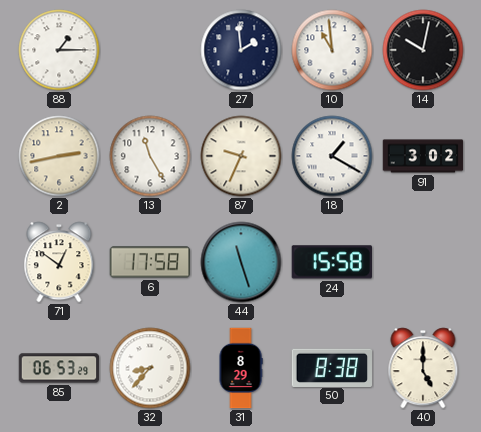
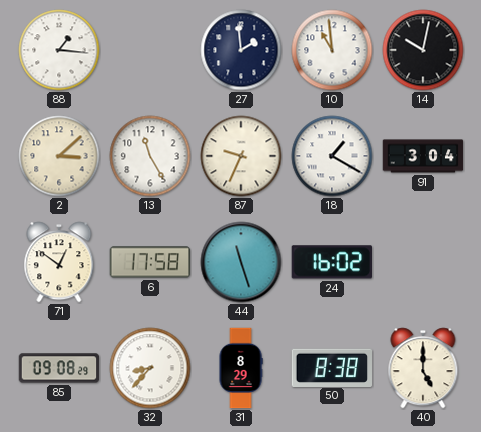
88: 1:15 -> 1:16 (59, 50)
2: 2:43 -> 3:08 (59, 156)
91: 3:02 -> 3:04 (423, 156)
24: 15:58 -> 16:02 (331, 262)
85: 06:53 -> 09:08 (59, 368)
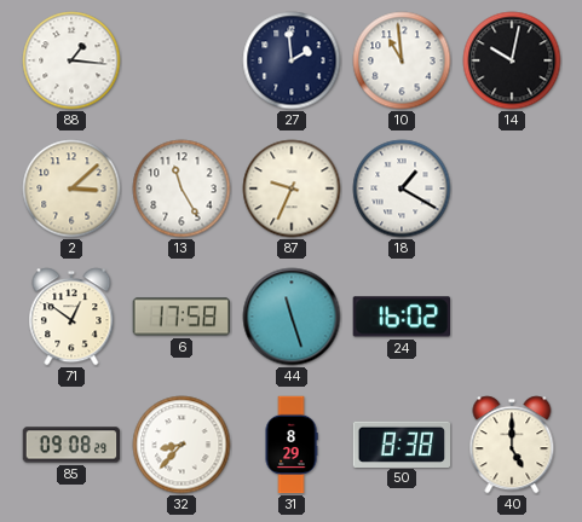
91: 3:04 -> none (423, 156)
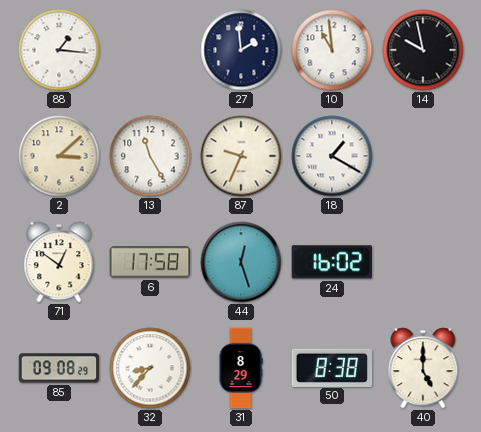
14: 10:02 -> 9:58 (423, 50)
44: 11:27 -> 12:27 (241, 262)
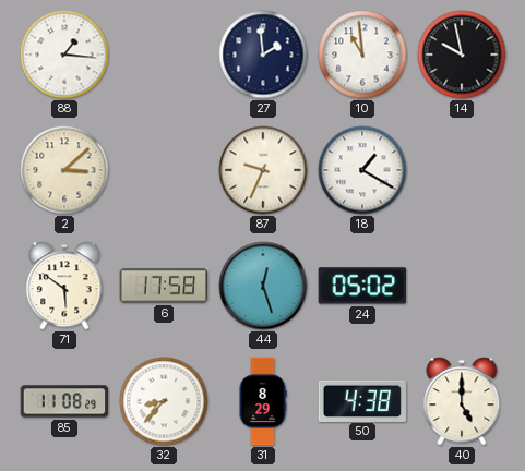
13: 11:25 -> none (150, 156)
71: 12:51 -> 5:51 (64, 286)
24: 16:02 -> 05:02 (361, 286)
85: 09:08 -> 11:08 (64, 401)
50: 8:38 -> 4:38 (362, 400)
